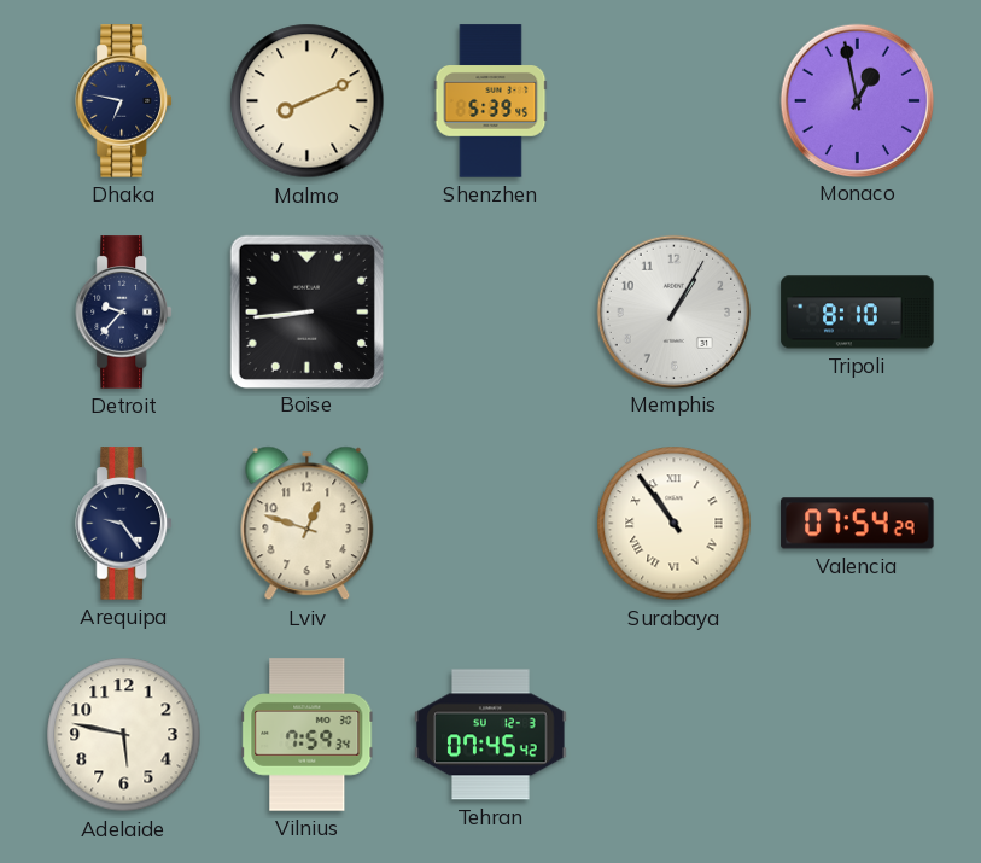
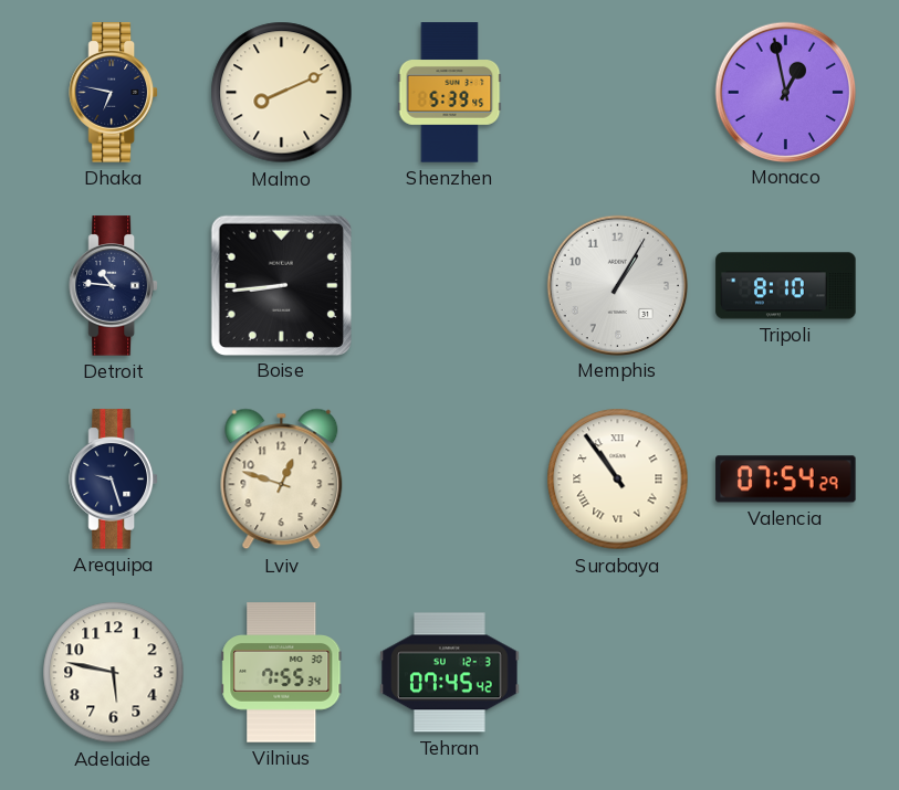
Detroit: 9:37 -> 10:46 (113, 286)
Arequipa: 9:24 -> 9:27 (113, 480)
Vilnius: 7:59 -> 7:55 (282, 673)
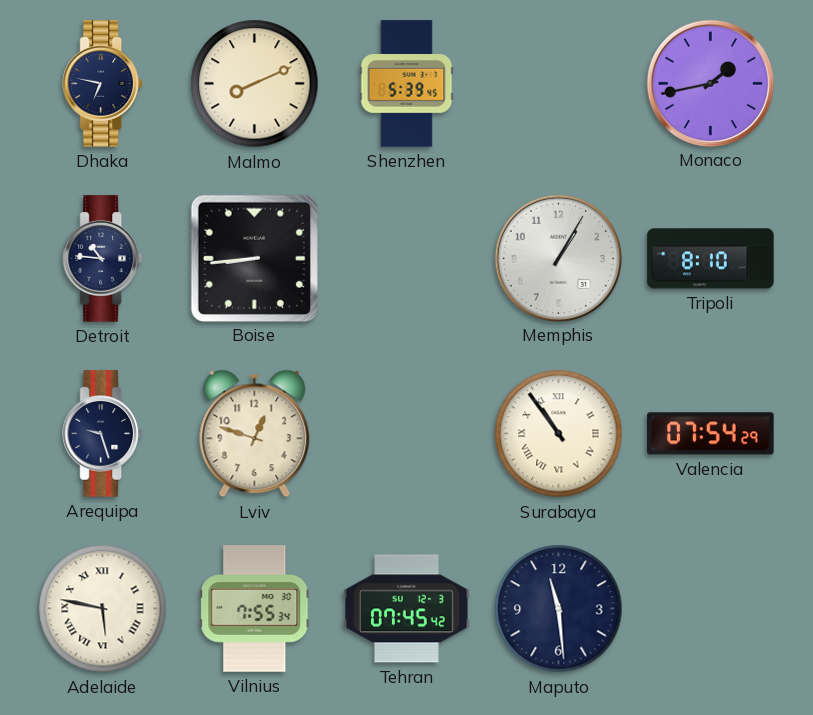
Monaco: 12:58 -> 1:43 (710, 83)
Adelaide numerals: Arabic -> Roman (103, 609)
Maputo: none -> 11:29 (559, 609)
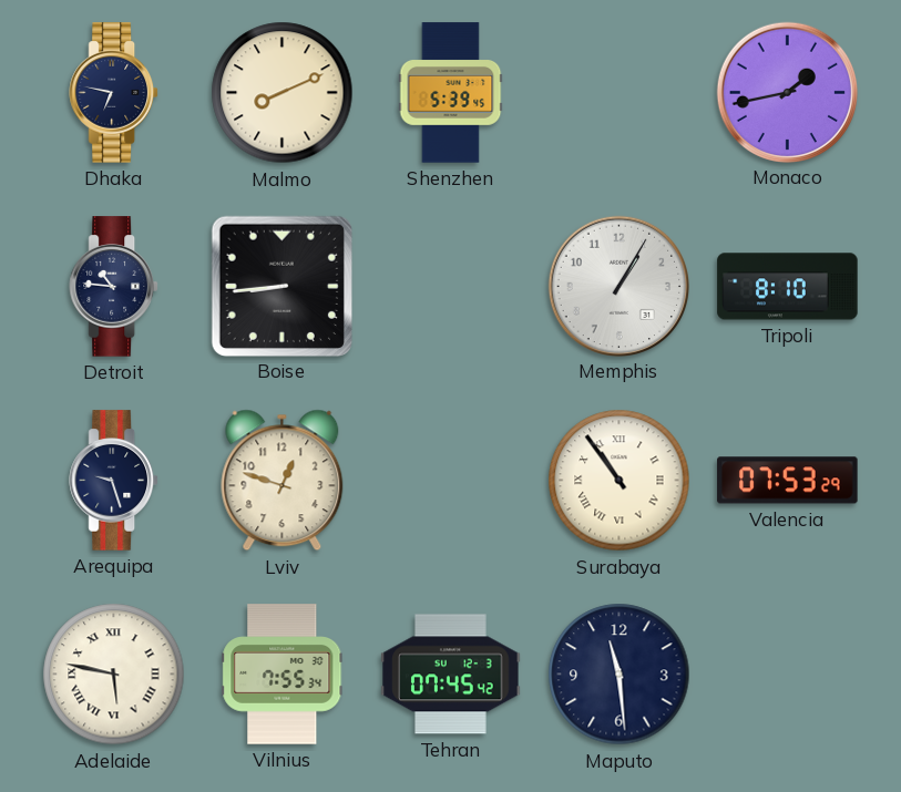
Valencia: 07:54 -> 07:53 (788, 481)
